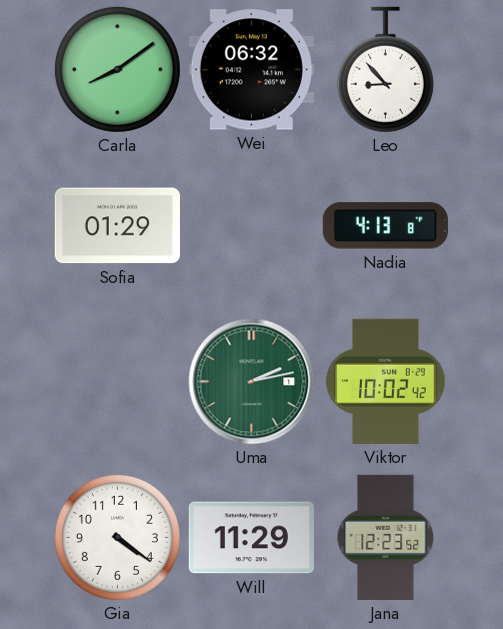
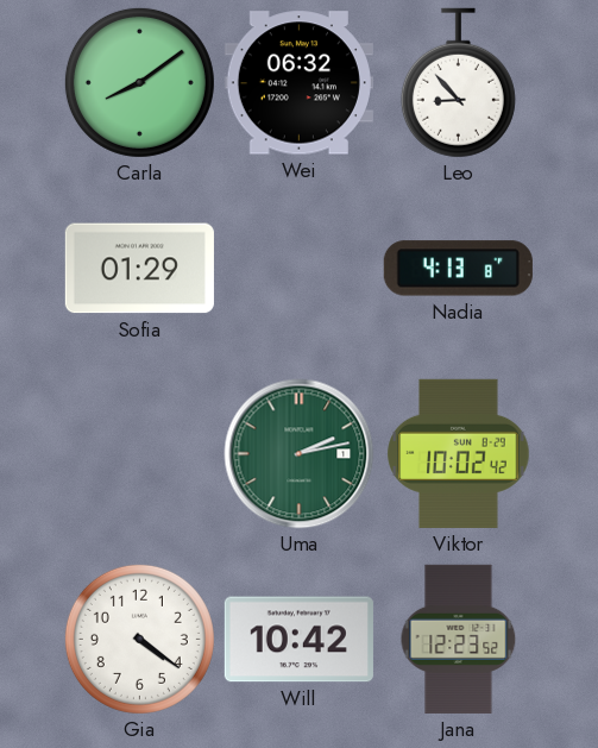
Will: 11:29 -> 10:42 (298, 640)
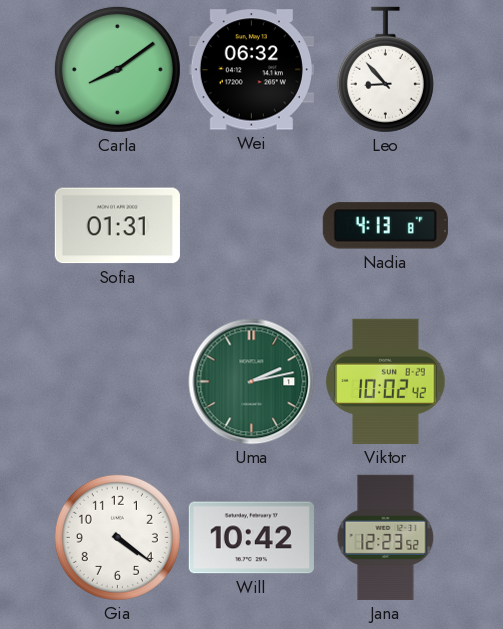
Sofia: 01:29 -> 01:31 (117, 226)
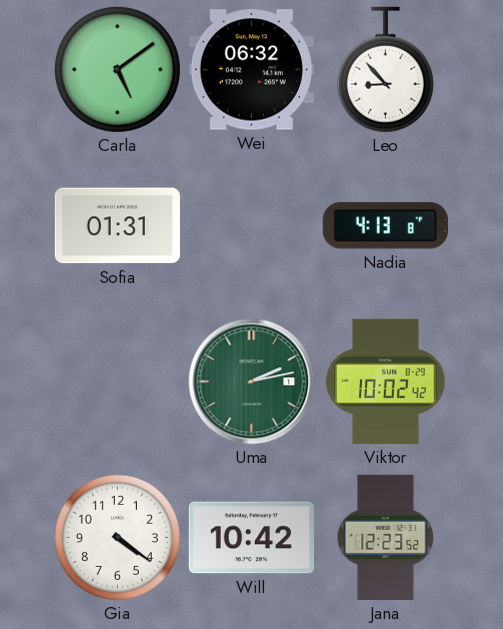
Carla: 8:09 -> 5:09 (117, 69)
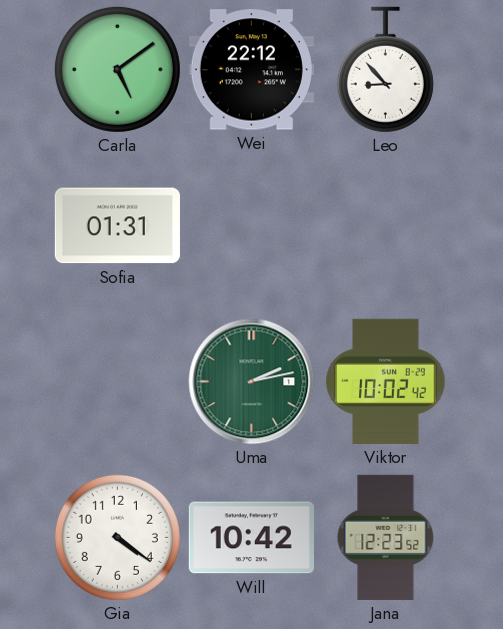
Wei: 06:32 -> 22:12 (251, 70)
Nadia: 4:13 -> none (385, 226)
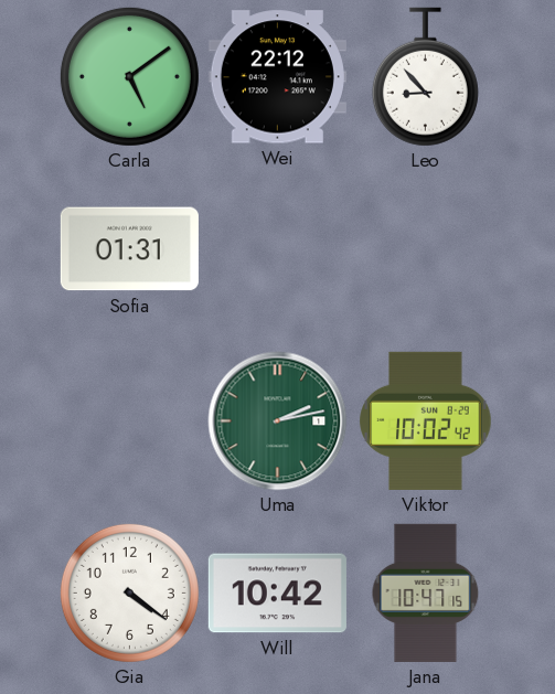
Jana: 12:23 -> 10:47 (426, 592)
